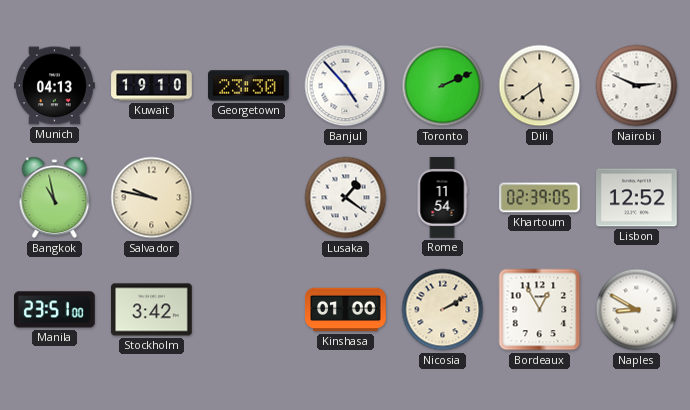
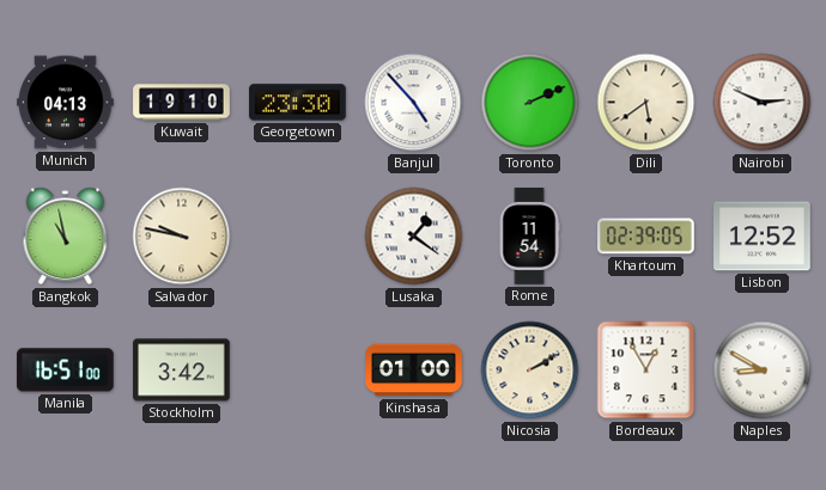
Manila: 23:51 -> 16:51 (66, 370)
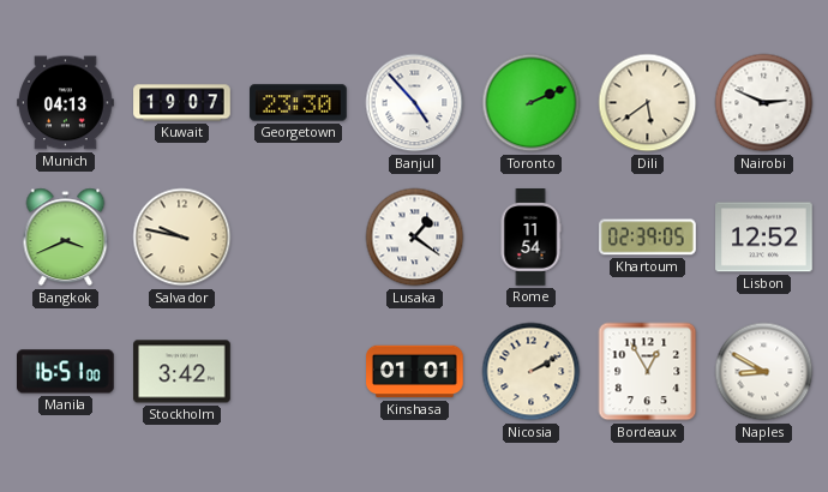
Kuwait: 19:10 -> 19:07 (182, 103)
Bangkok: 10:58 -> 3:41 (66, 238)
Kinshasa: 01:00 -> 01:01 (415, 372)
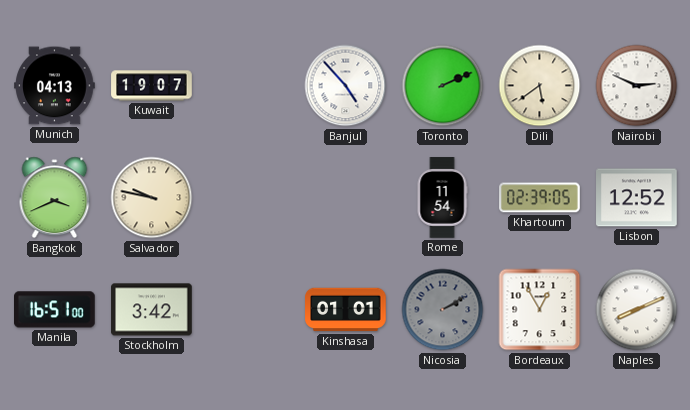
Georgetown: 23:30 -> none (299, 103)
Lusaka: 1:21 -> none (415, 238)
Nicosia dial: cream -> grey (443, 310)
Naples: 8:50 -> 8:11 (637, 310)
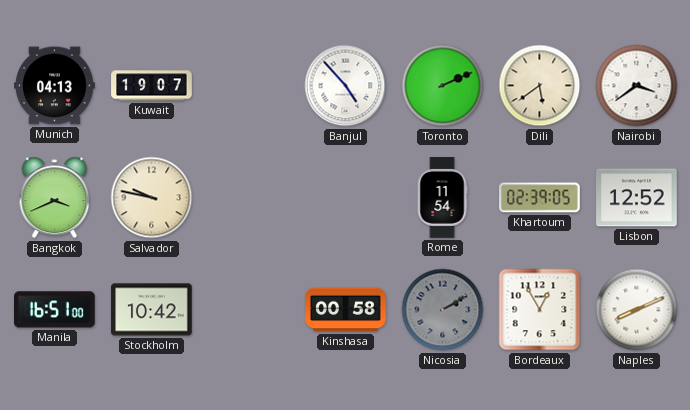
Nairobi: 2:49 -> 3:39 (637, 86)
Stockholm: 3:42 -> 10:42 (152, 310)
Kinshasa: 01:01 -> 00:58 (346, 310)
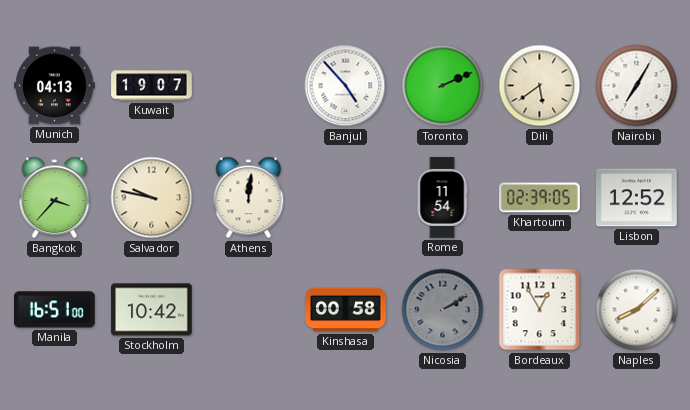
Nairobi: 3:39 -> 7:05 (637, 86)
Bangkok: 3:41 -> 3:37 (55, 198)
Athens: none -> 12:01 (249, 198)
Naples: 8:11 -> 8:08 (637, 310)
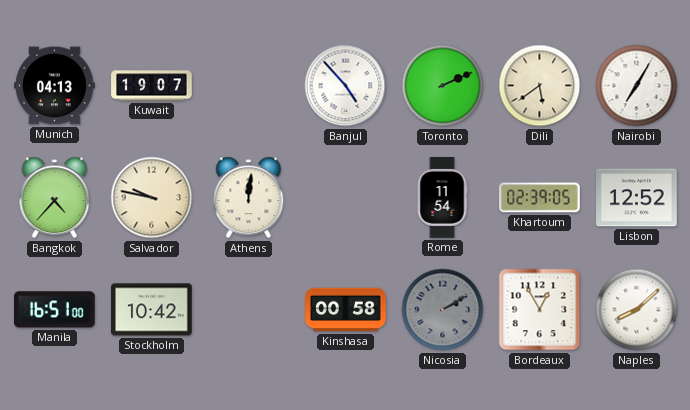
Bangkok: 3:37 -> 4:37 (55, 198)
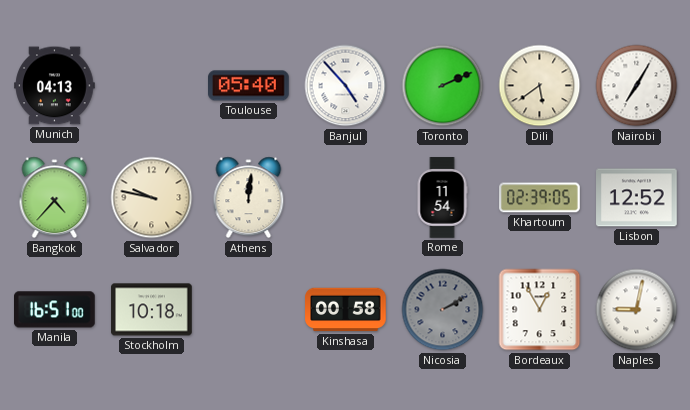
Kuwait: 19:07 -> none (152, 86)
Toulouse: none -> 05:40 (249, 86)
Stockholm: 10:42 -> 10:18 (152, 310)
Naples: 8:08 -> 9:02 (637, 310)
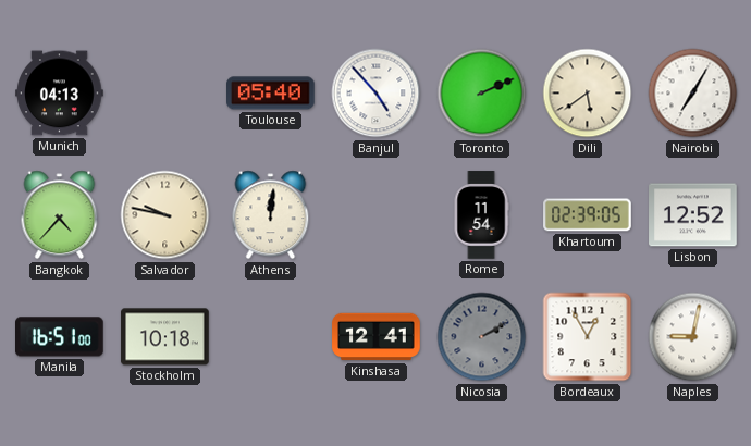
Kinshasa: 00:58 -> 12:41 (377, 337)
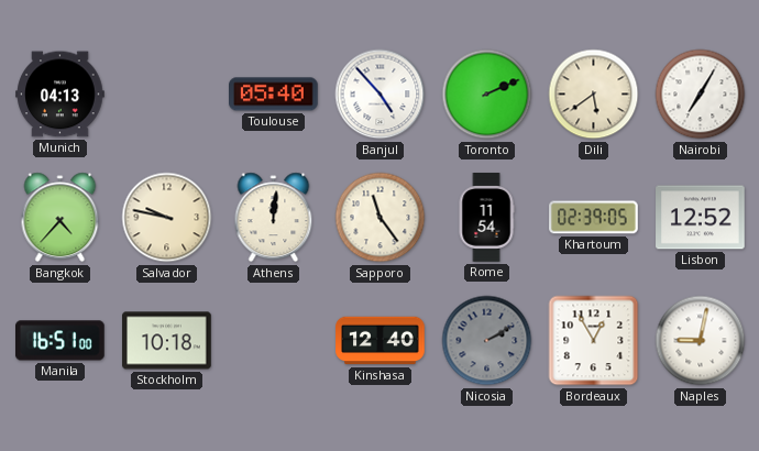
Sapporo: none -> 11:24 (381, 218)
Kinshasa: 12:41 -> 12:40 (381, 341)
